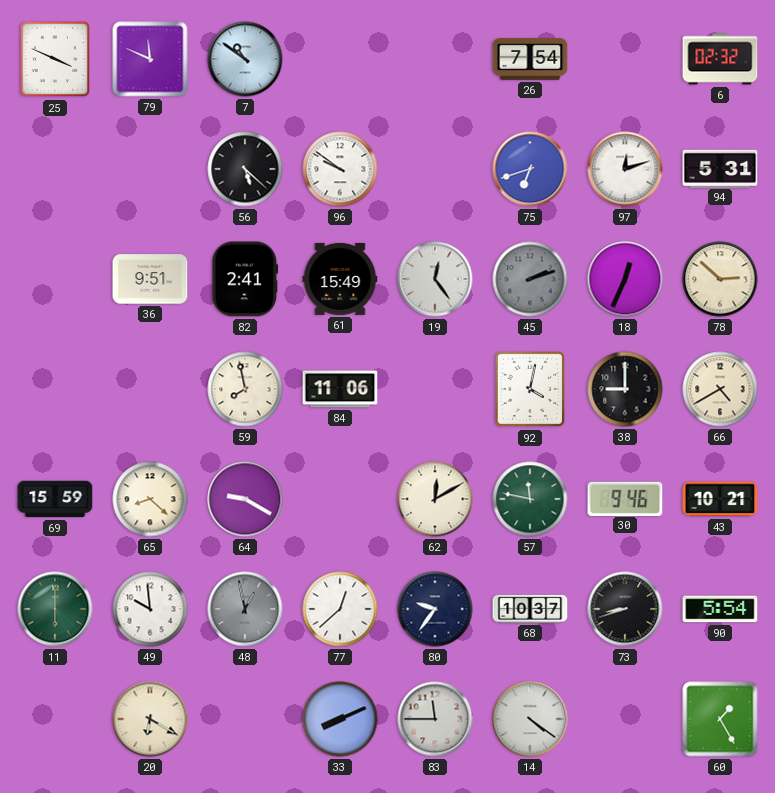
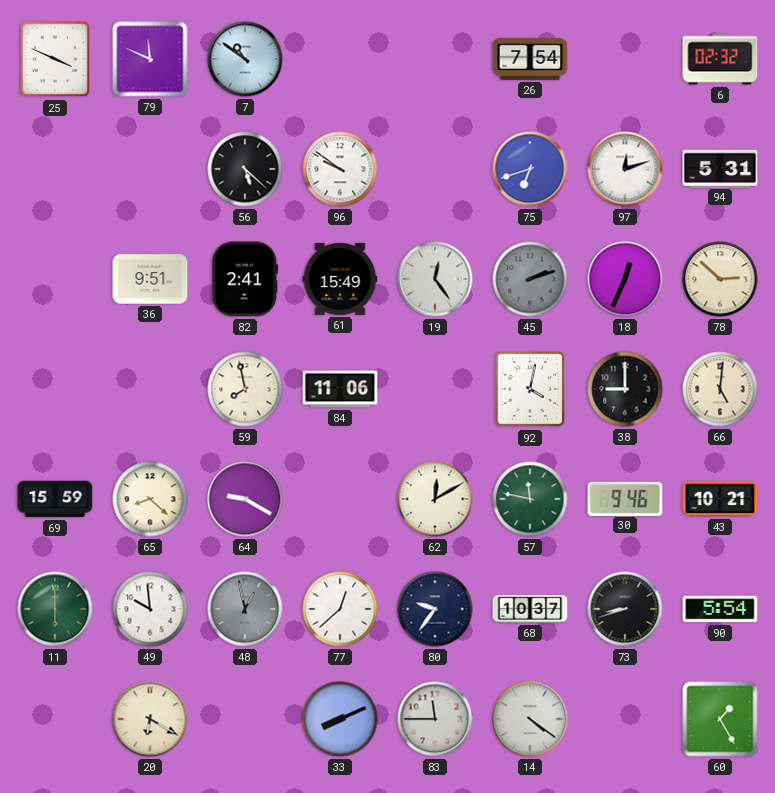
66: 4:40 -> 5:01 (720, 389)
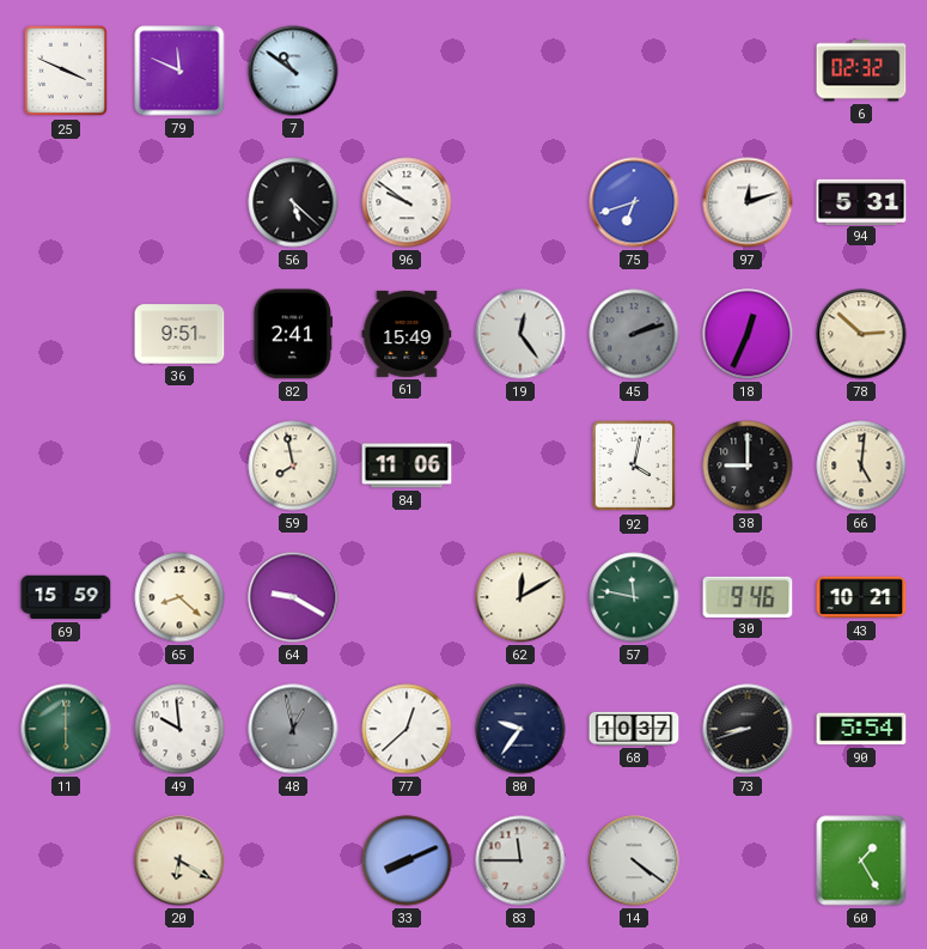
26: 7:54 -> none (530, 60)
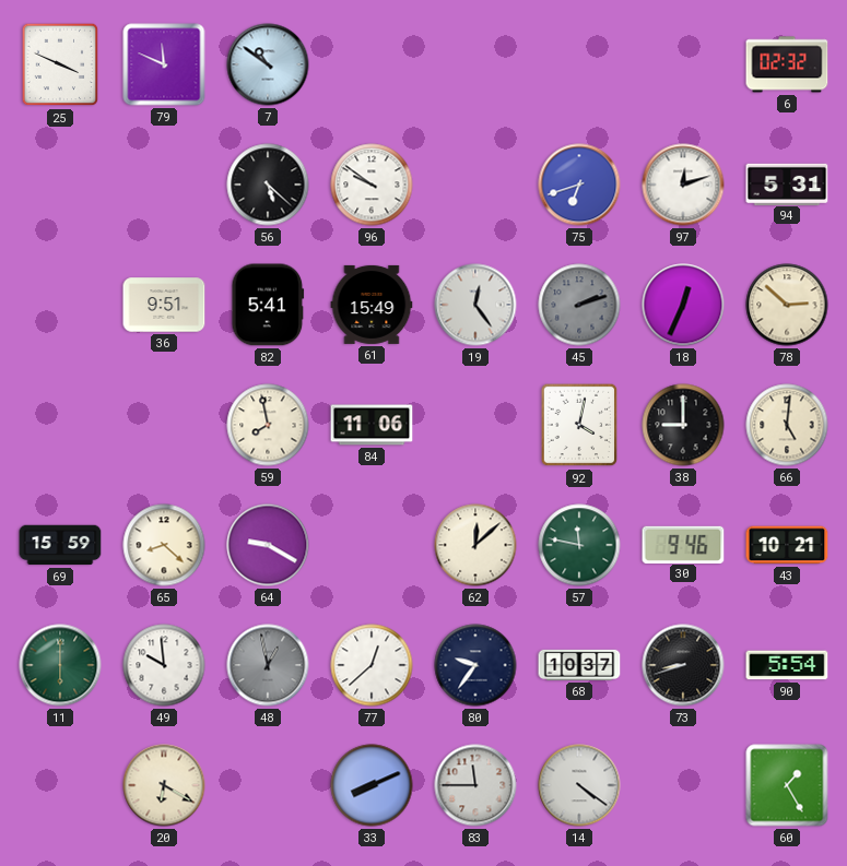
82: 2:41 -> 5:41 (268, 305)
62: 12:10 -> 12:08 (475, 545)
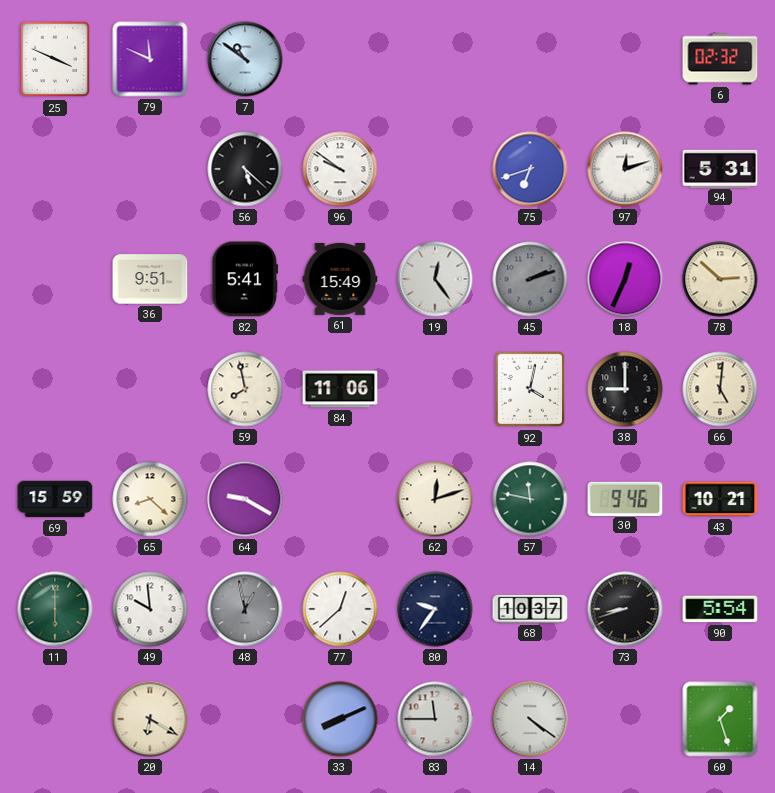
62: 12:08 -> 12:12 (435, 499)
60: 1:25 -> 1:27 (720, 719)
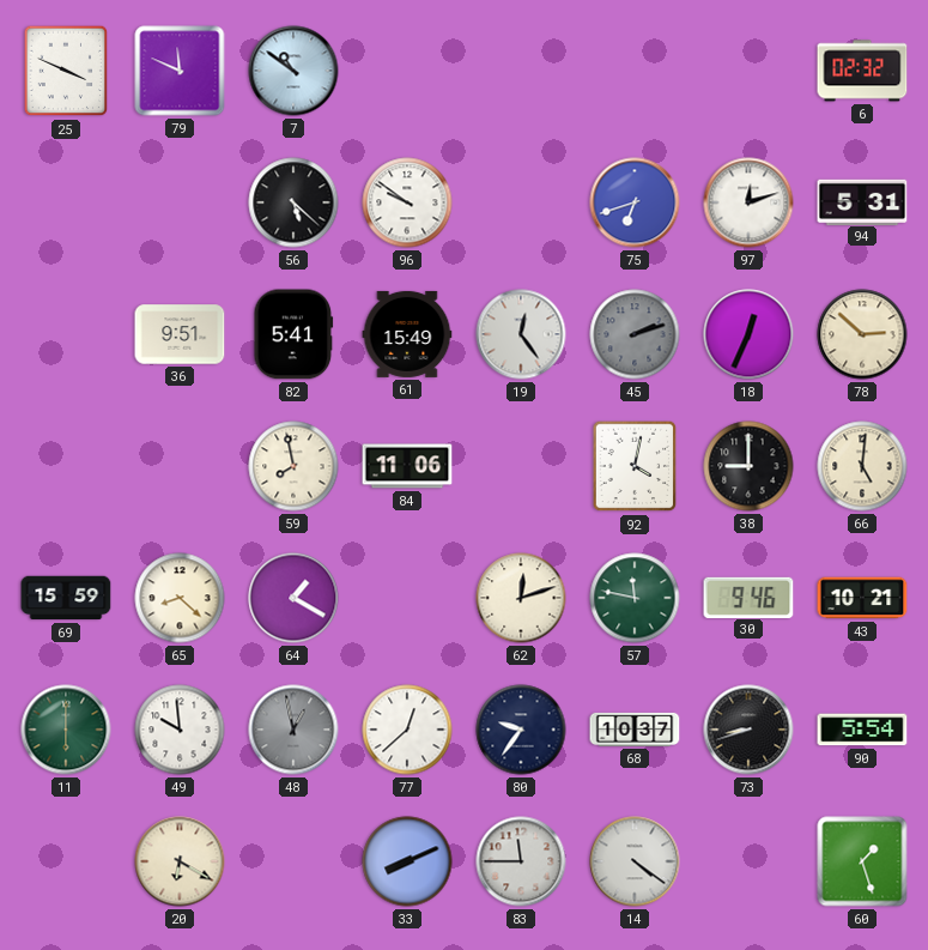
64: 9:20 -> 1:20 (293, 598)
